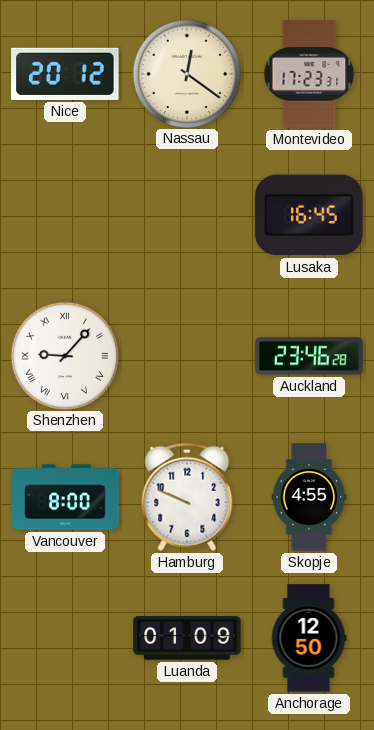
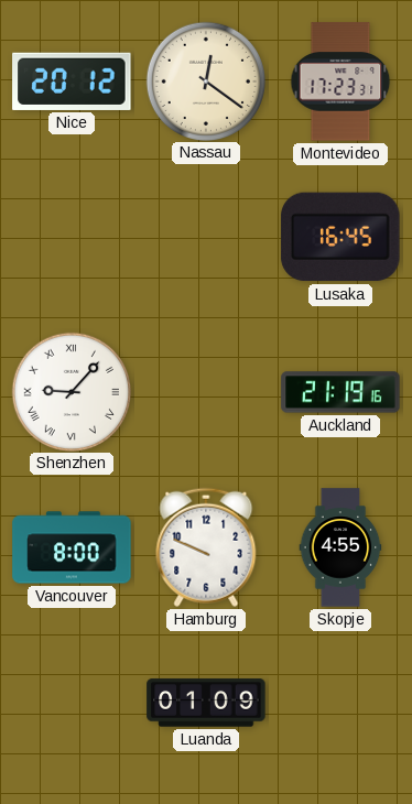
Auckland: 23:46 -> 21:19 (340, 392)
Anchorage: 12:50 -> none (309, 638)
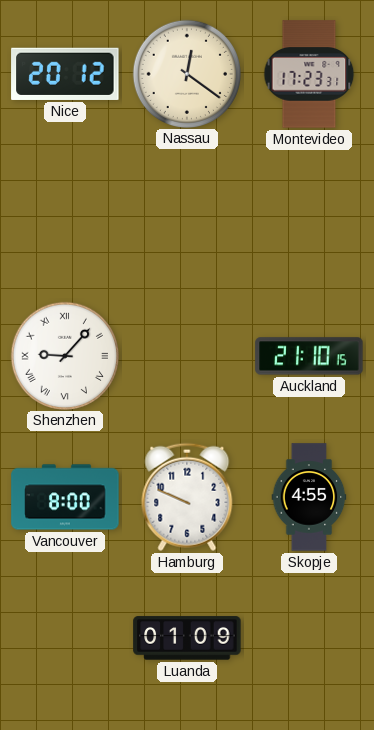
Lusaka: 16:45 -> none (340, 237)
Auckland: 21:19 -> 21:10 (309, 356)
